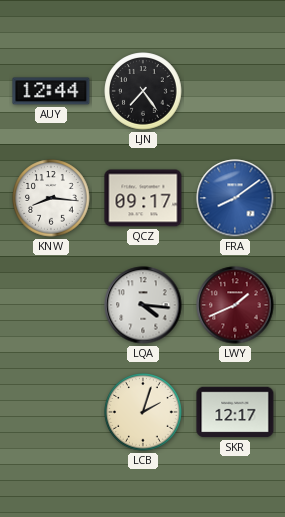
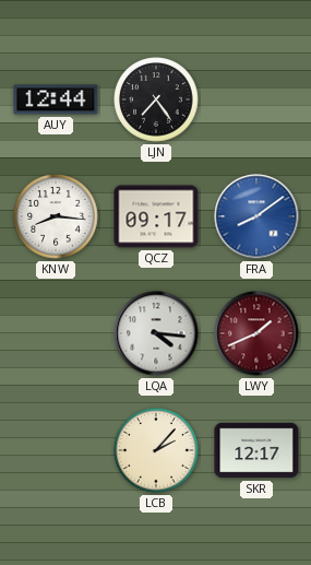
LCB: 2:03 -> 2:07 (156, 450)
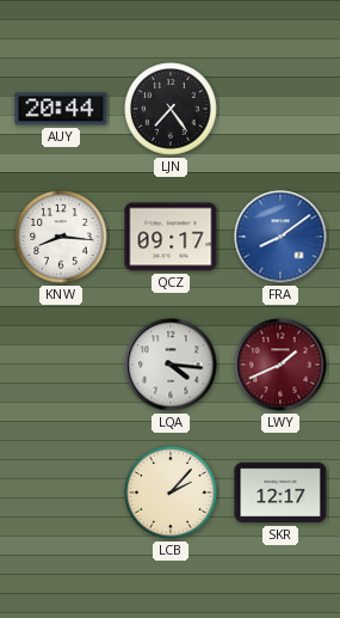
AUY: 12:44 -> 20:44 (61, 109)
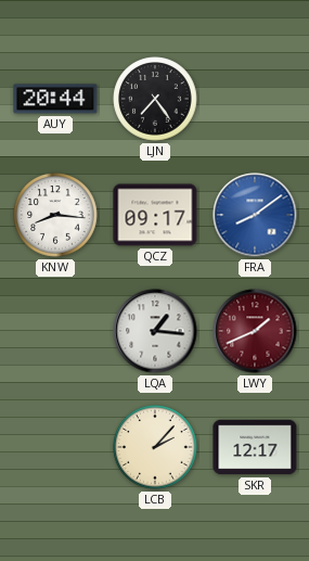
LQA: 4:16 -> 1:16 (155, 331)
